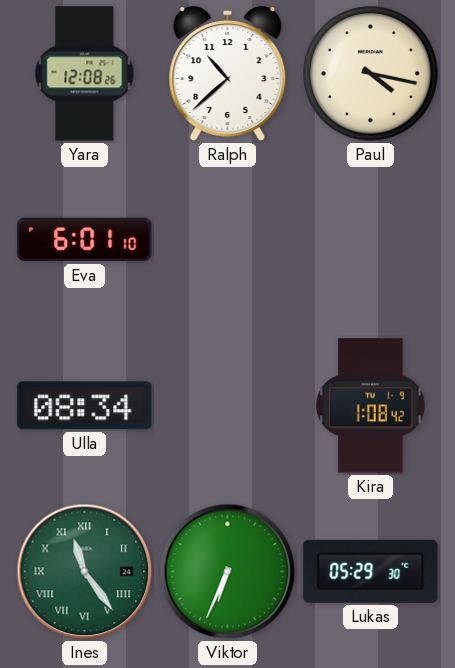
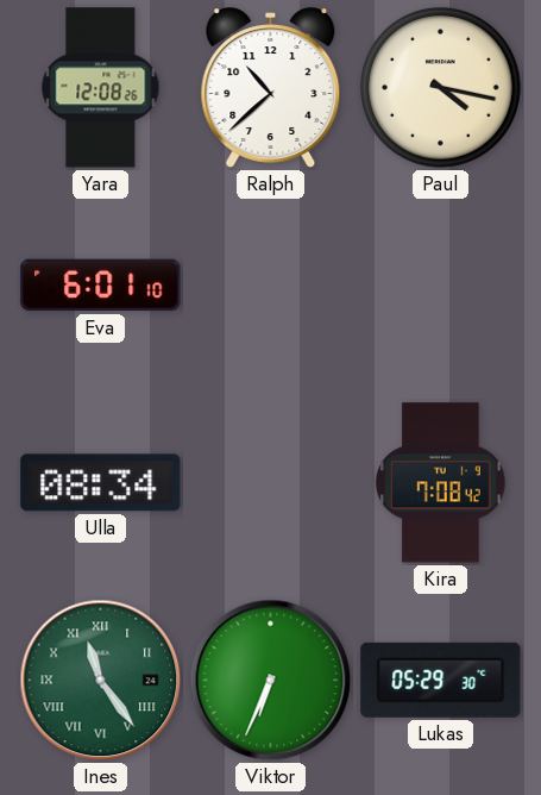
Kira: 1:08 -> 7:08 (441, 483)
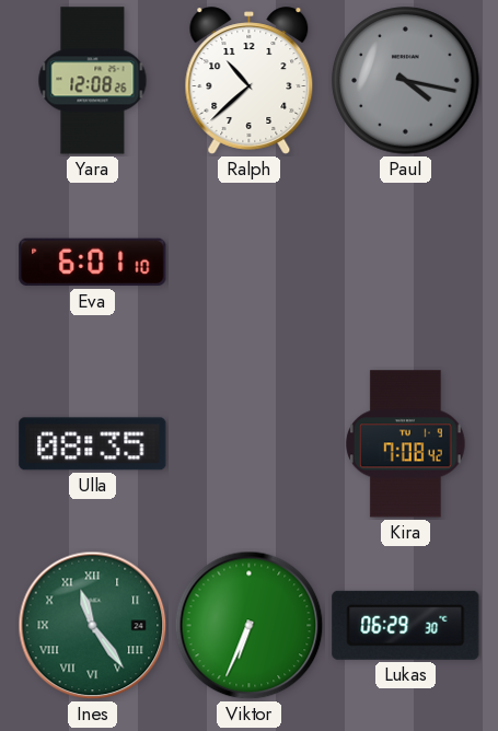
Paul dial: cream -> grey (406, 81)
Ulla: 08:34 -> 08:35 (93, 444)
Lukas: 05:29 -> 06:29 (406, 625)
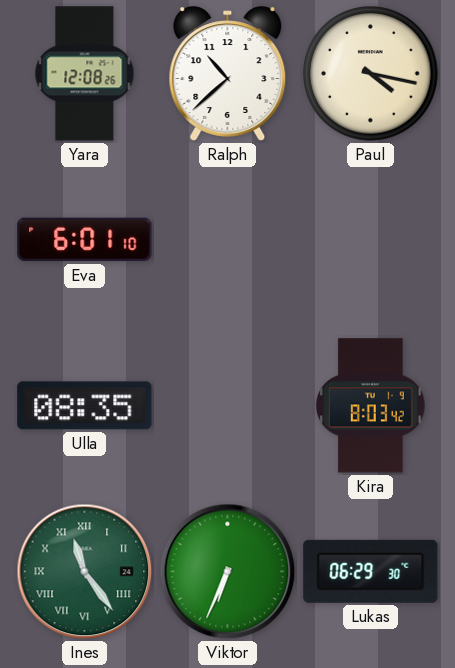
Paul dial: grey -> cream (371, 74)
Kira: 7:08 -> 8:03 (371, 406)
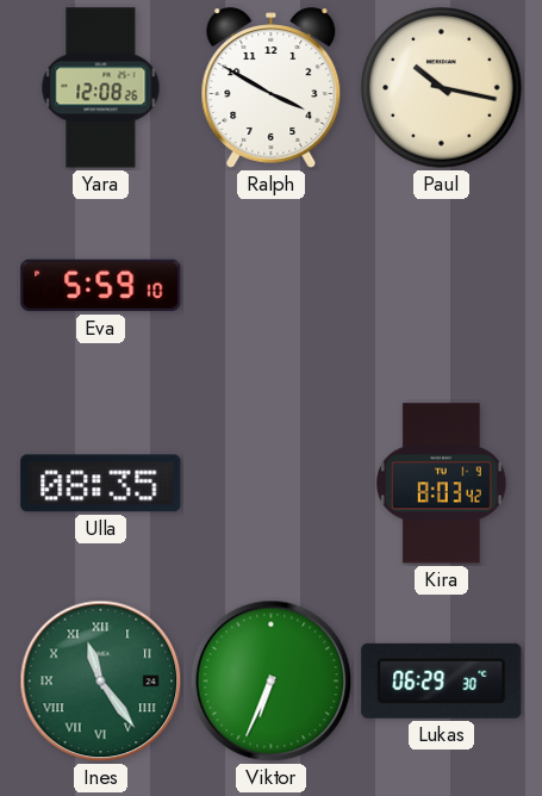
Ralph: 10:38 -> 3:50 (272, 88)
Paul: 4:17 -> 10:17 (442, 88)
Eva: 6:01 -> 5:59 (101, 286)
